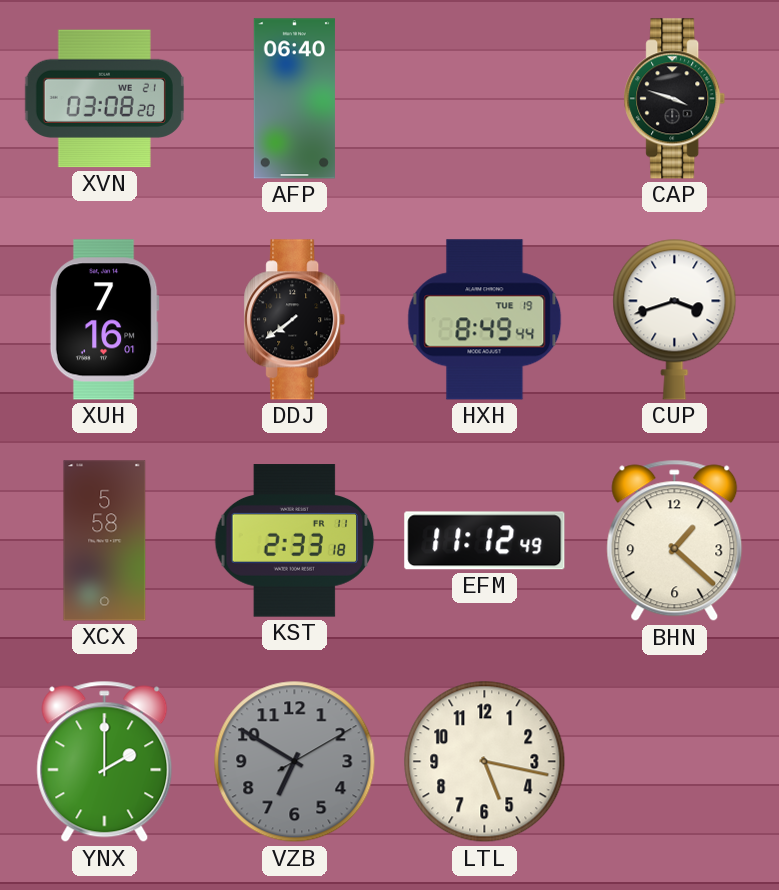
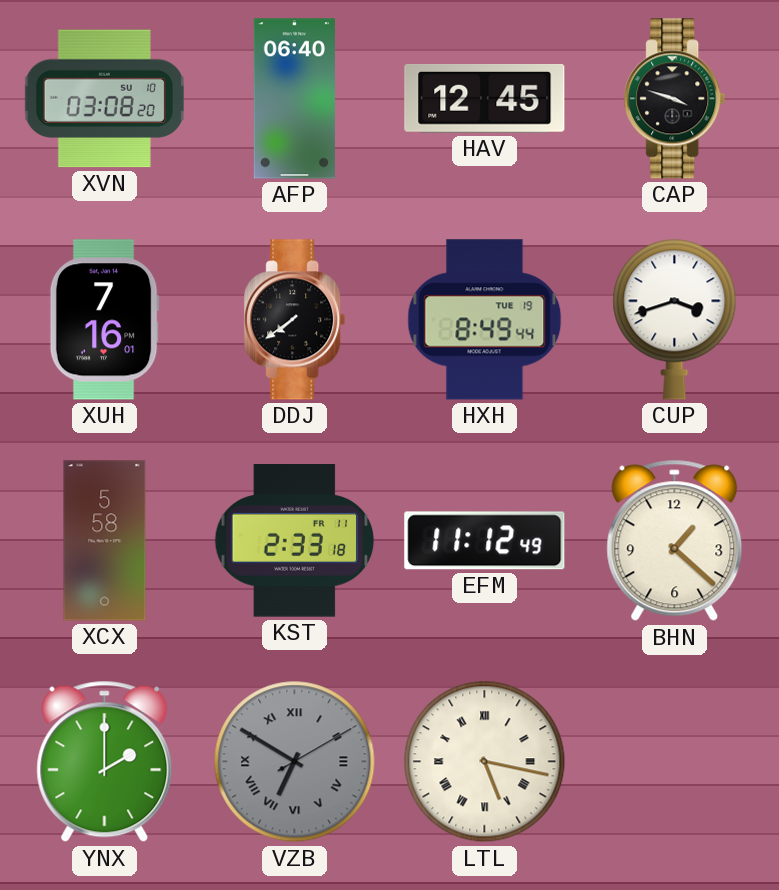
XVN date: WE 21 -> SU 10 (104, 99)
HAV: none -> 12:45 (485, 99)
VZB numerals: Arabic -> Roman (295, 762)
LTL numerals: Arabic -> Roman (485, 762)
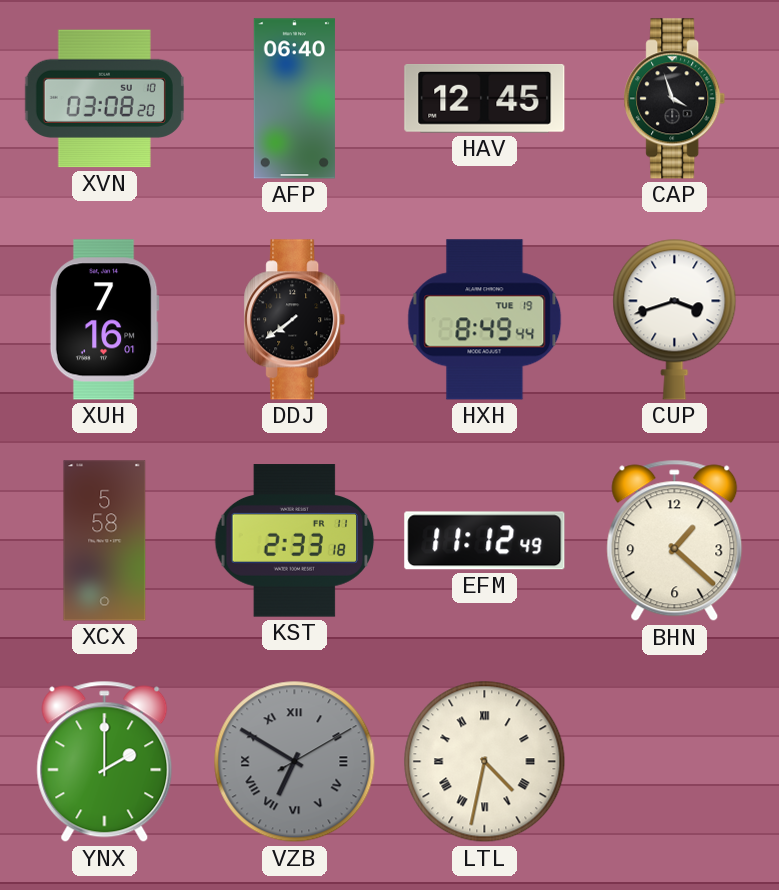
CAP: 3:48 -> 3:57 (675, 99)
LTL: 5:17 -> 4:32 (485, 762)
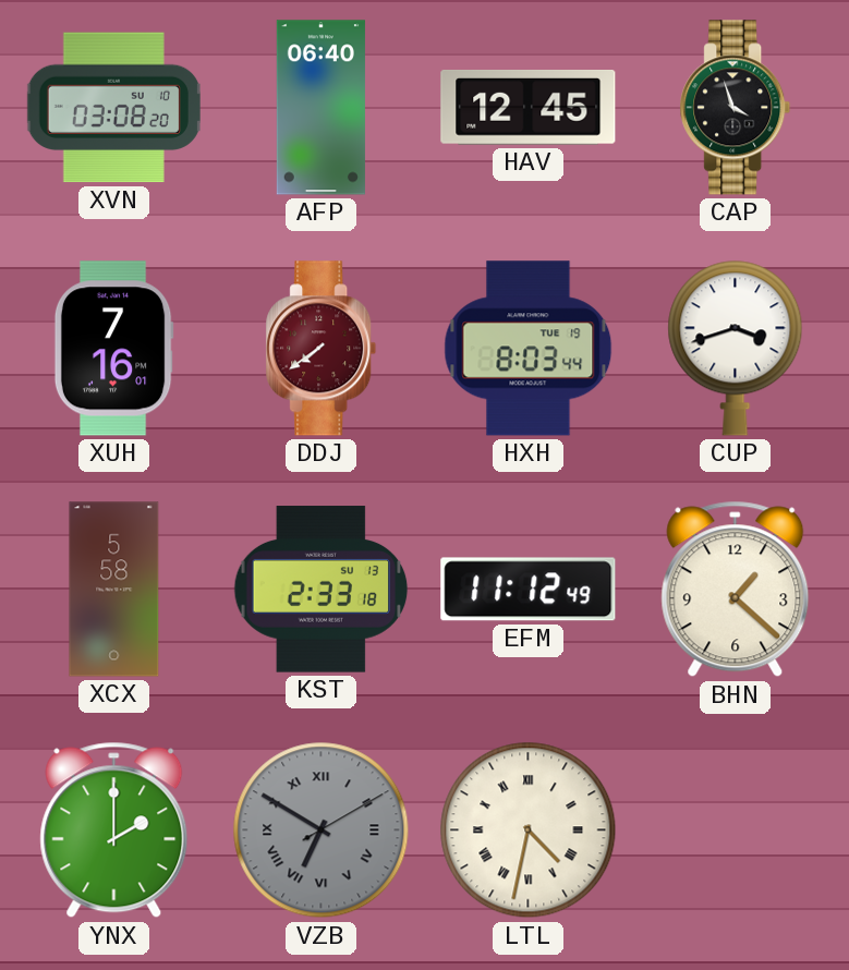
DDJ dial: black -> burgundy (322, 349)
HXH: 8:49 -> 8:03 (529, 349)
KST date: FR 11 -> SU 13 (322, 590)
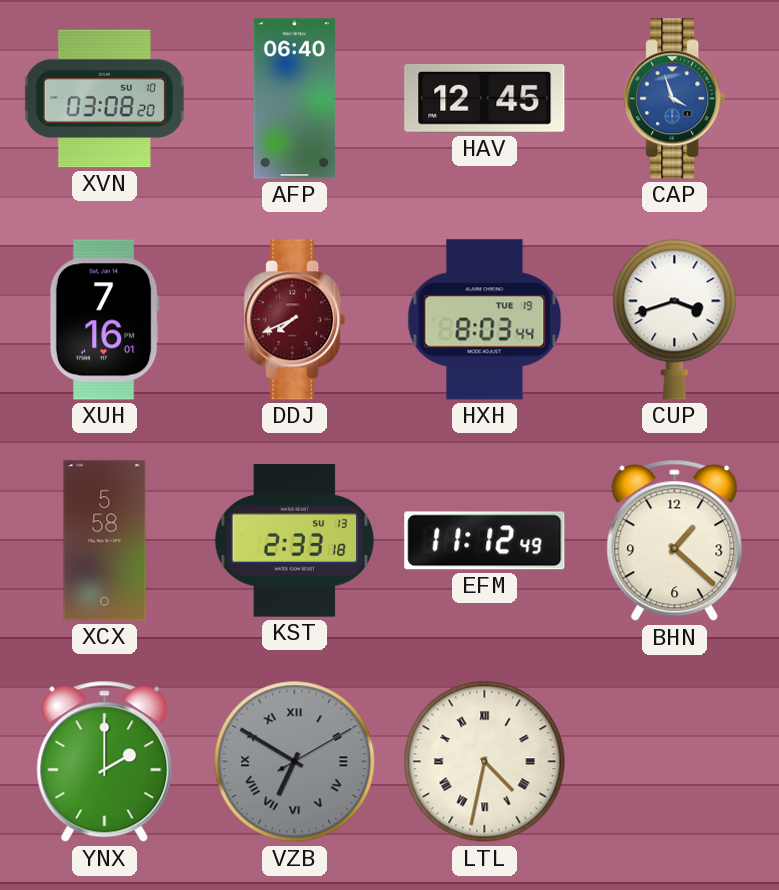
CAP dial: black -> blue (675, 99)
DDJ: 7:39 -> 7:41 (295, 320)
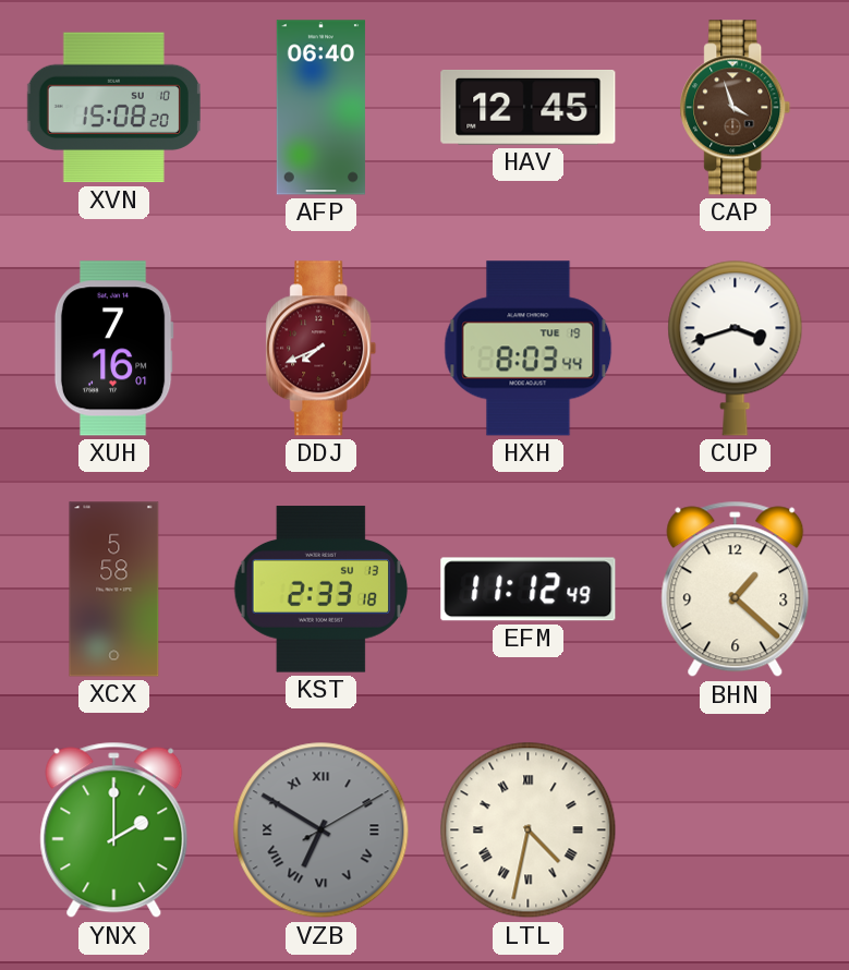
XVN: 03:08 -> 15:08 (113, 108)
CAP dial: blue -> brown (736, 108)
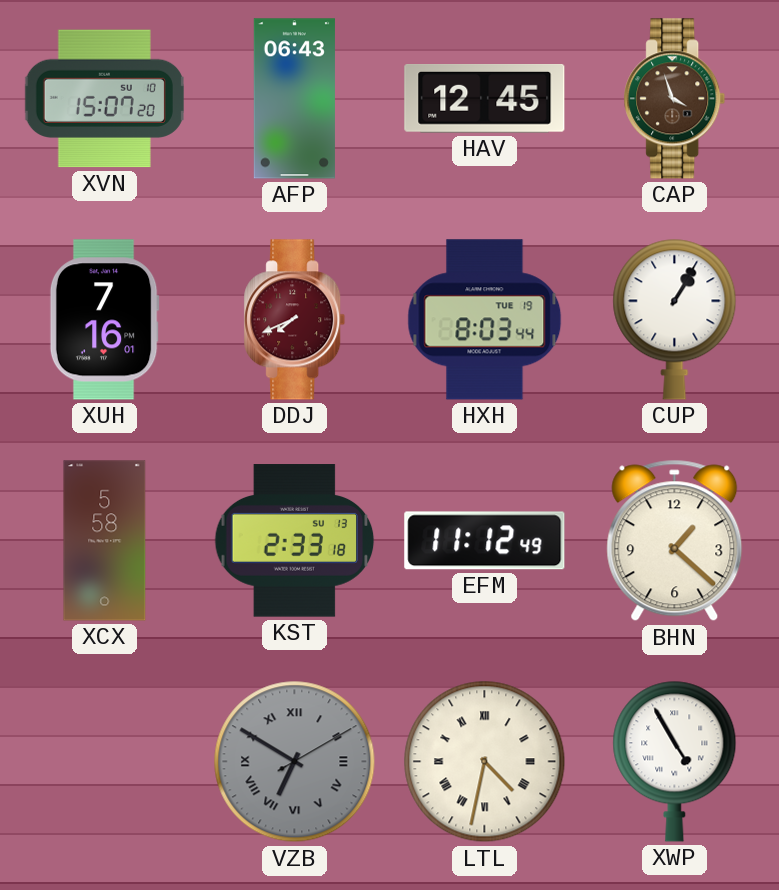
XVN: 15:08 -> 15:07 (104, 99)
AFP: 06:40 -> 06:43 (294, 99)
CUP: 3:42 -> 1:05 (675, 319)
YNX: 2:00 -> none (114, 830)
XWP: none -> 4:55 (675, 761)
